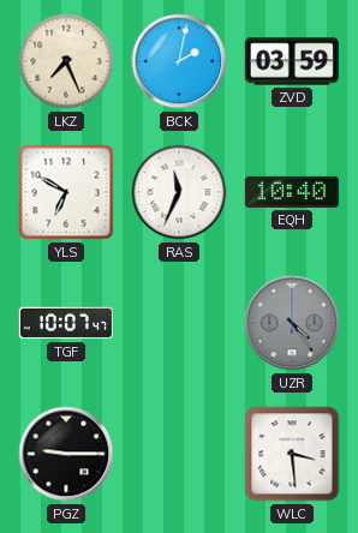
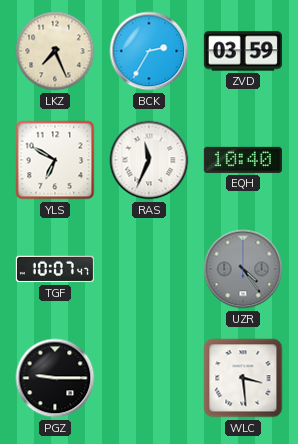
BCK: 2:02 -> 2:35 (149, 51)
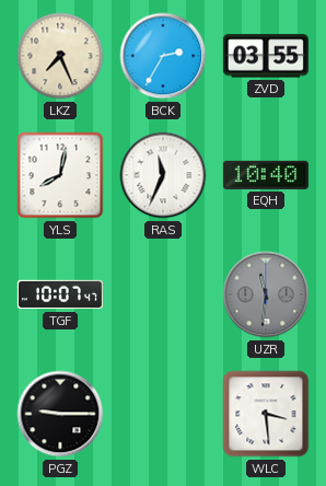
ZVD: 03:59 -> 03:55 (266, 56)
YLS: 6:50 -> 8:02 (60, 175)
UZR: 4:24 -> 11:31 (266, 294)
